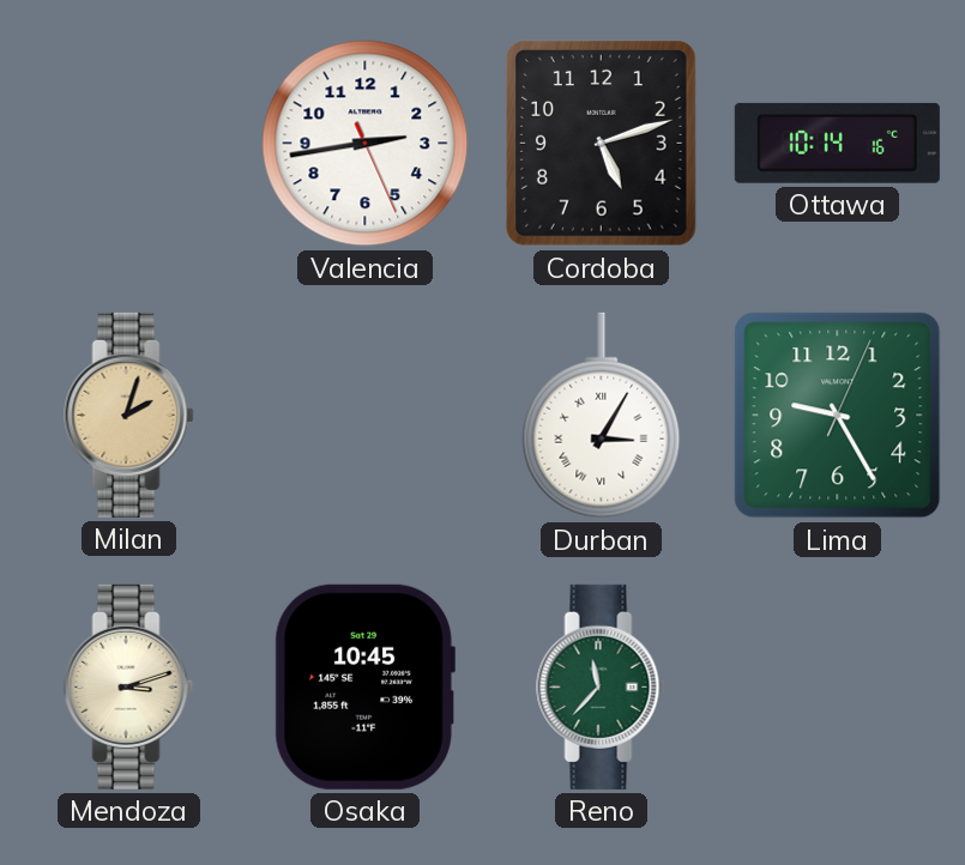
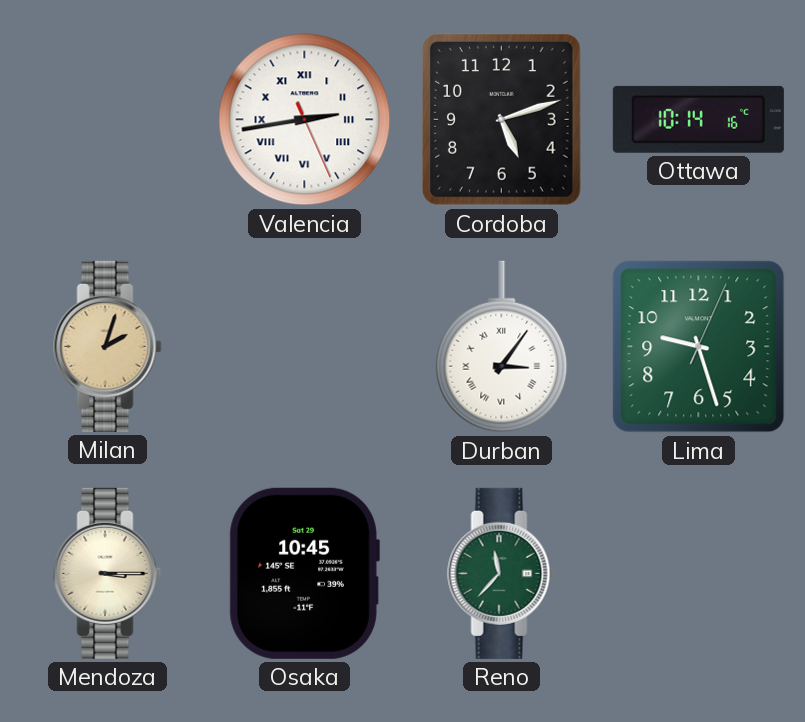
Valencia numerals: Arabic -> Roman (305, 120)
Durban: 3:05 -> 3:06 (502, 347)
Lima: 9:25 -> 9:27 (699, 347)
Mendoza: 3:12 -> 3:15 (108, 573)
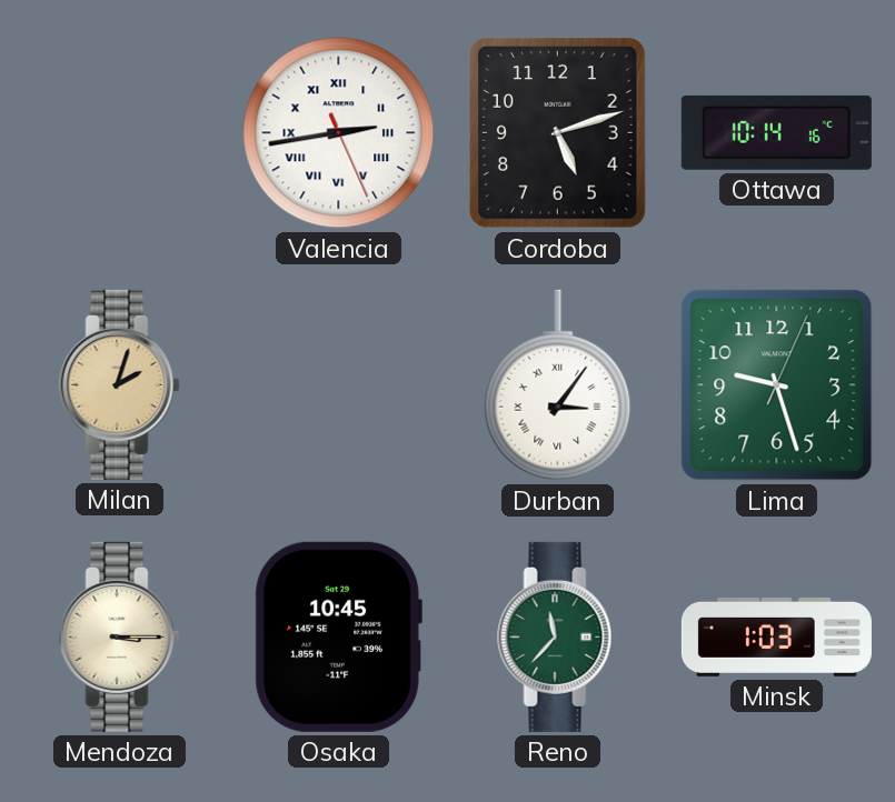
Minsk: none -> 1:03 (776, 636)
